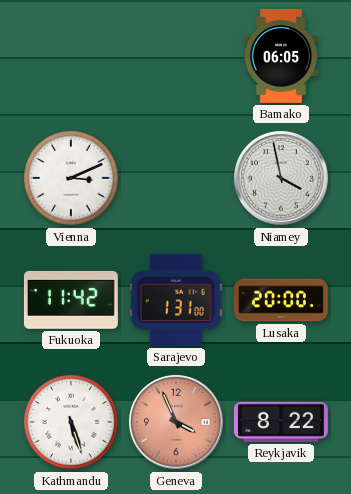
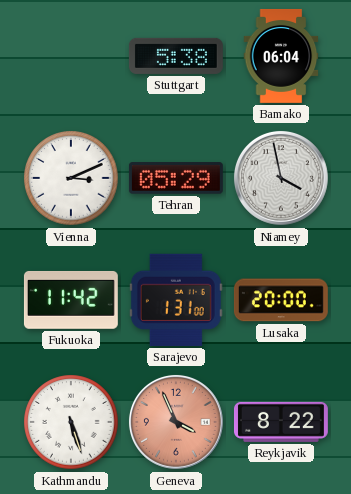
Stuttgart: none -> 5:38 (176, 56)
Bamako: 06:05 -> 06:04 (281, 56)
Tehran: none -> 05:29 (176, 178)
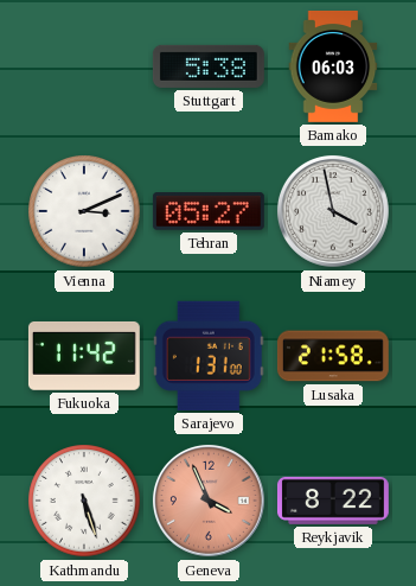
Bamako: 06:04 -> 06:03 (333, 66)
Tehran: 05:29 -> 05:27 (209, 211)
Lusaka: 20:00 -> 21:58 (333, 356)
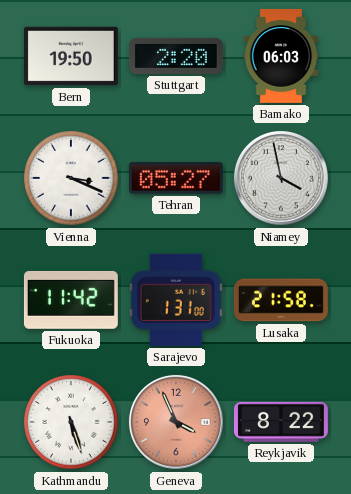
Bern: none -> 19:50 (71, 56)
Stuttgart: 5:38 -> 2:20 (176, 56)
Vienna: 3:11 -> 3:19 (71, 178)
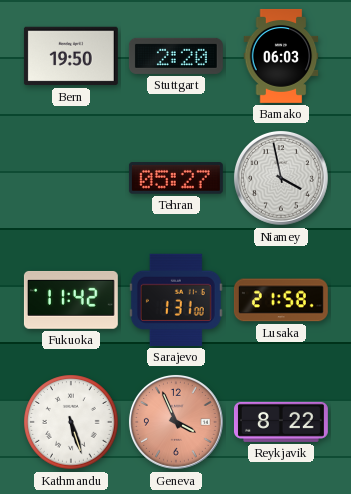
Vienna: 3:19 -> none (71, 178)
